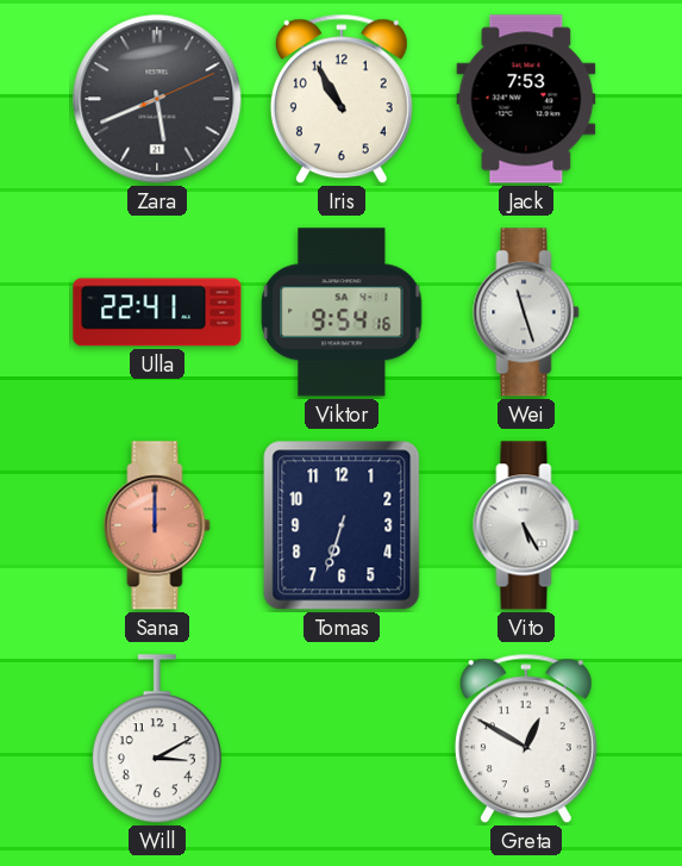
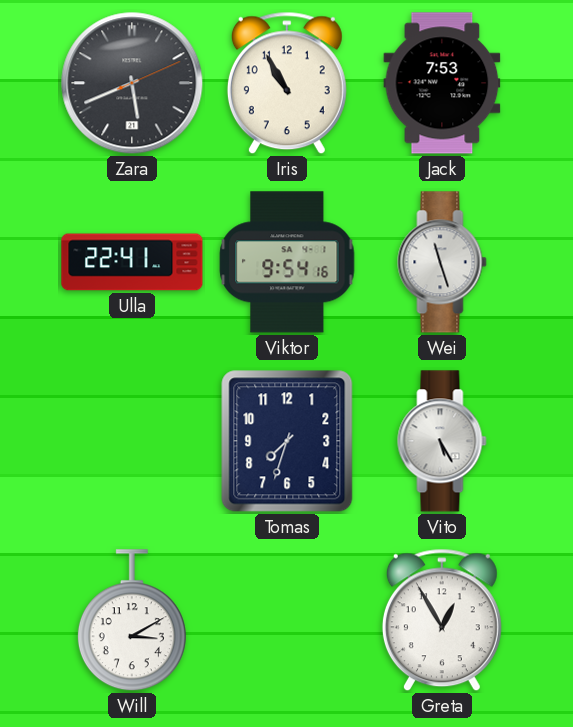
Sana: 12:00 -> none (157, 525)
Tomas: 6:33 -> 7:33 (287, 441)
Greta: 12:50 -> 12:55 (442, 620)
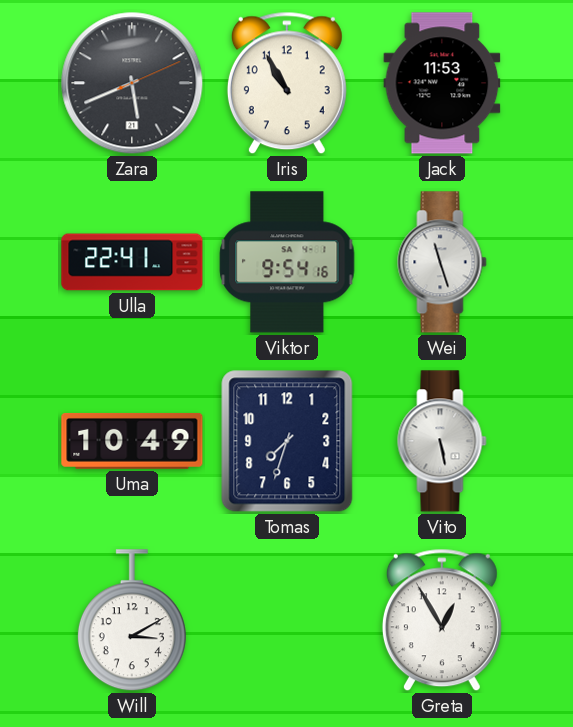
Jack: 7:53 -> 11:53 (442, 83)
Uma: none -> 10:49 (132, 441)
Vito: 5:25 -> 5:28 (442, 441)
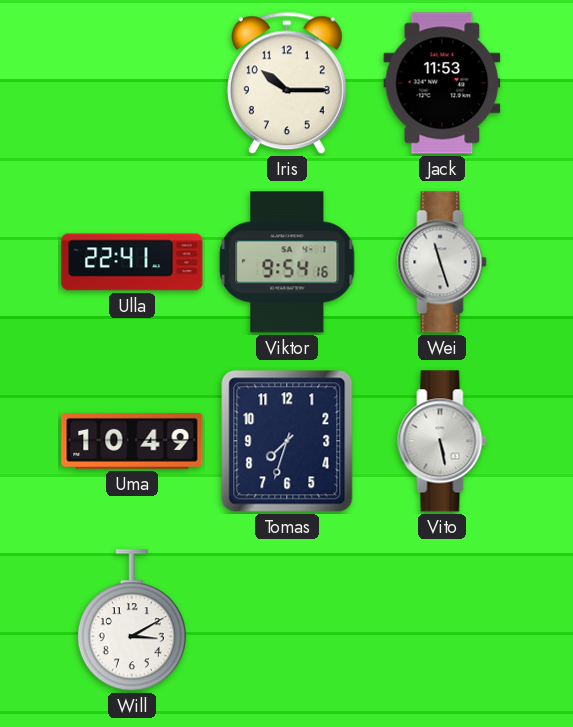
Zara: 5:41 -> none (132, 83)
Iris: 10:55 -> 10:15 (287, 83)
Greta: 12:55 -> none (442, 620)
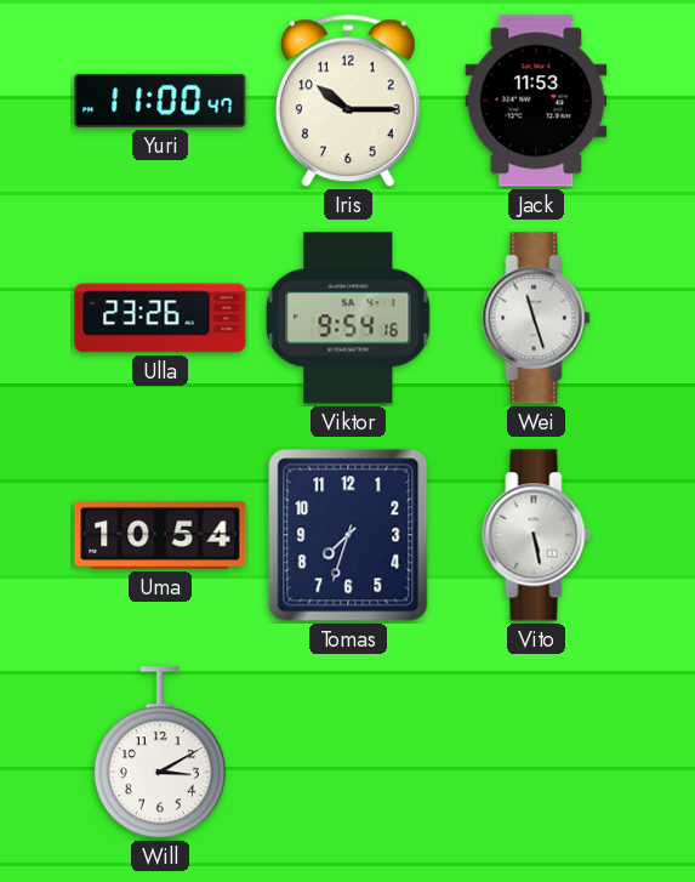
Yuri: none -> 11:00 (160, 101)
Ulla: 22:41 -> 23:26 (160, 318)
Uma: 10:49 -> 10:54 (160, 535)
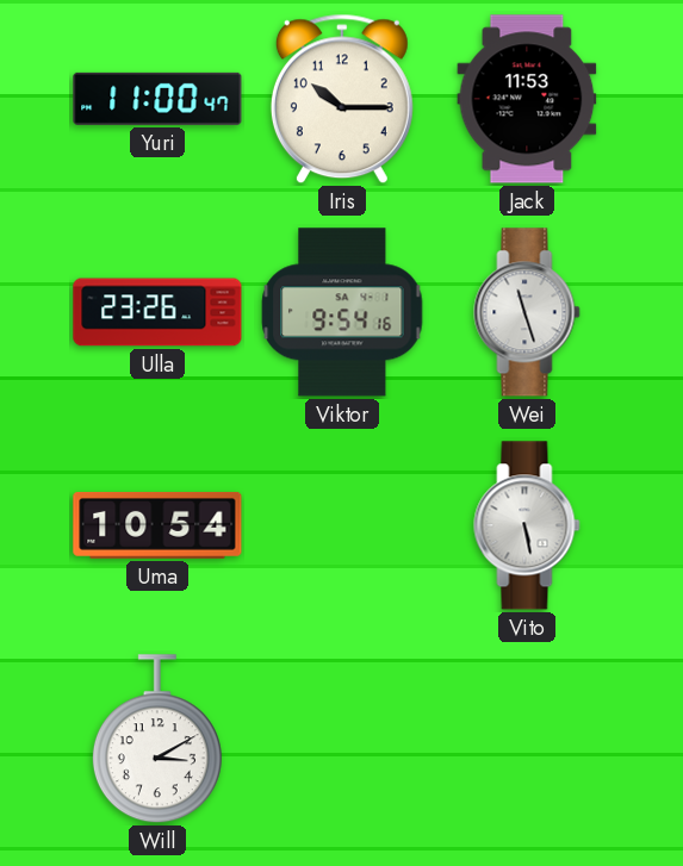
Tomas: 7:33 -> none (348, 535)
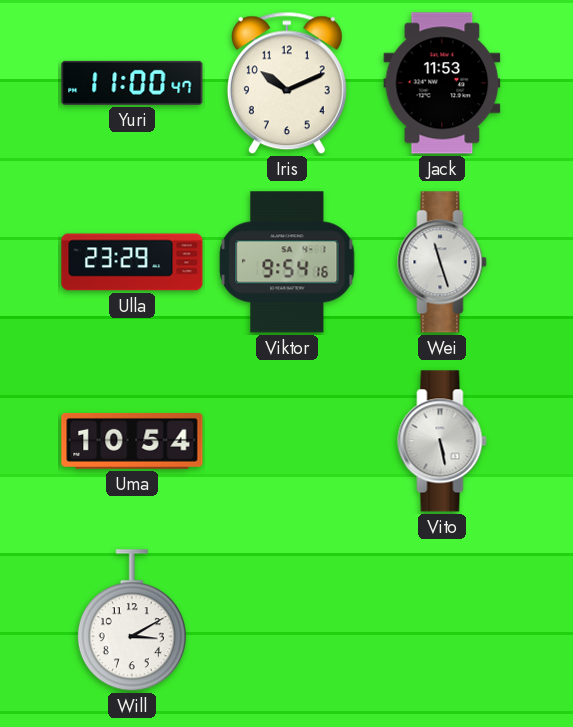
Iris: 10:15 -> 10:11 (287, 83)
Ulla: 23:26 -> 23:29 (132, 262)
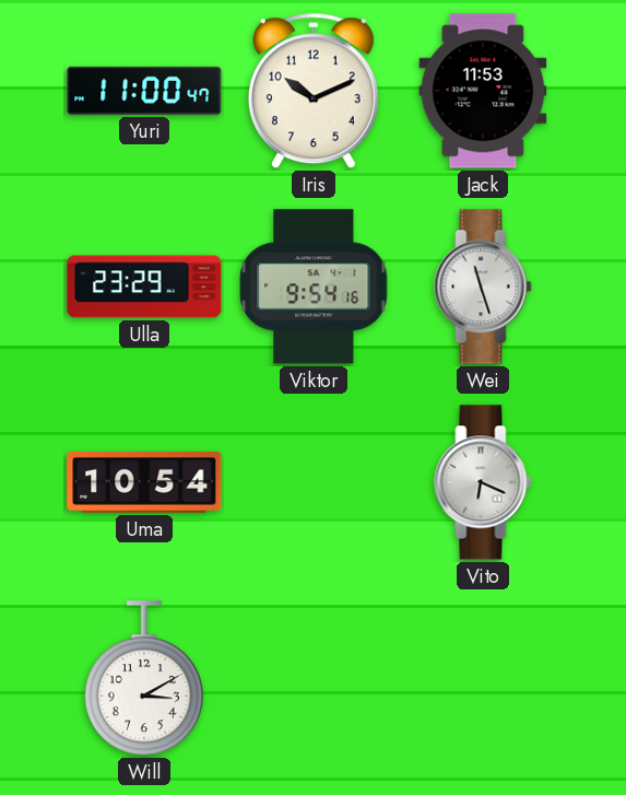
Vito: 5:28 -> 6:19 (483, 482)
